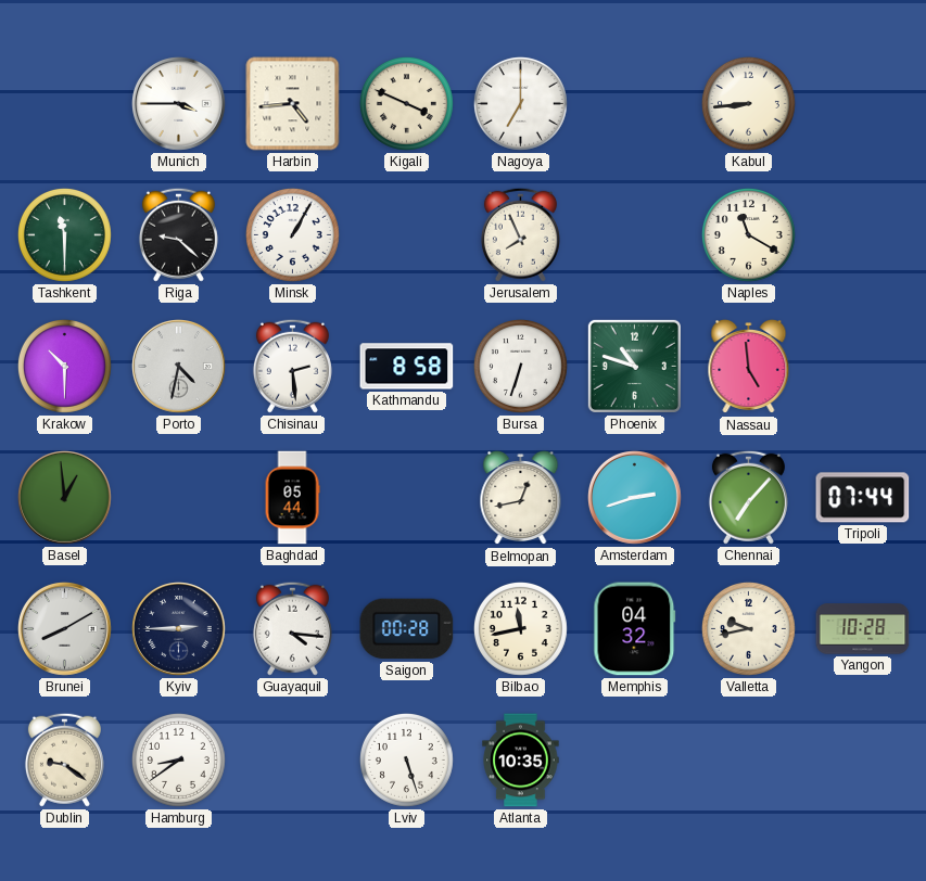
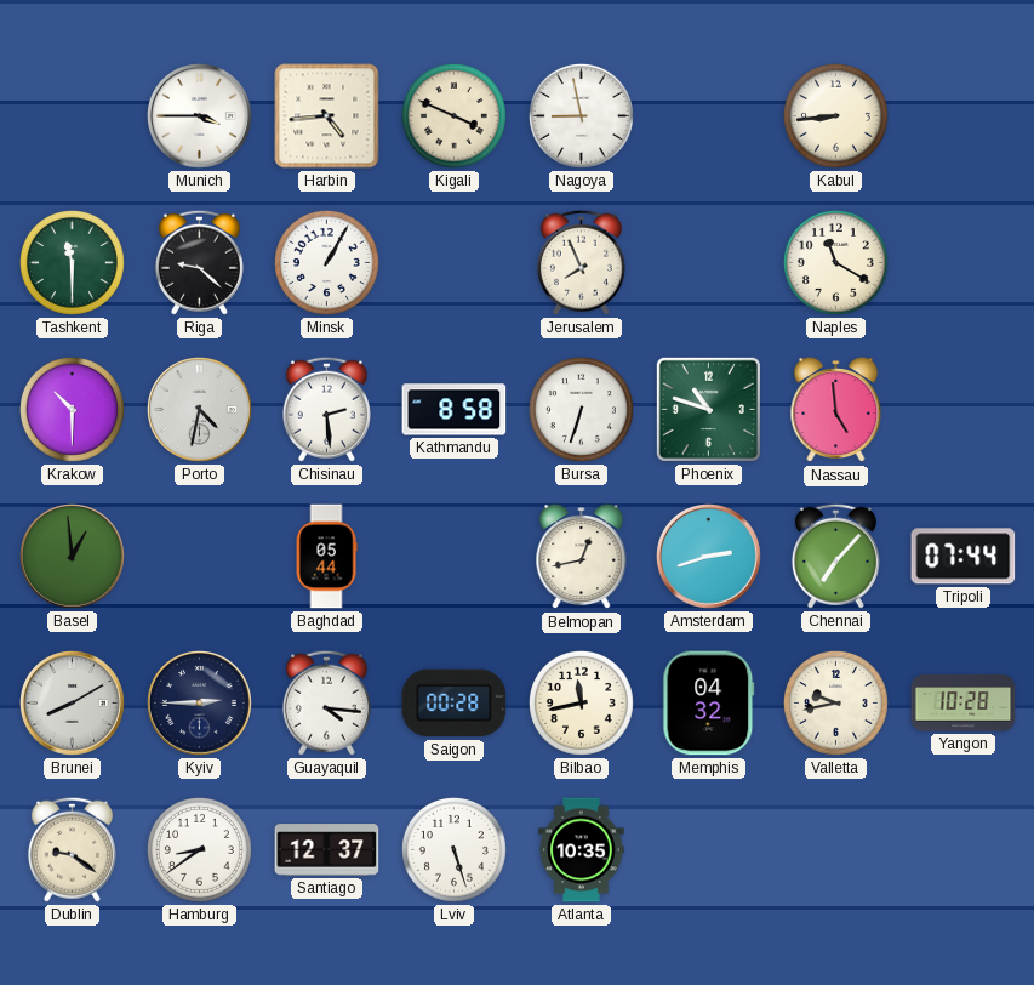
Nagoya: 7:00 -> 8:58 (581, 115)
Santiago: none -> 12:37 (327, 850)
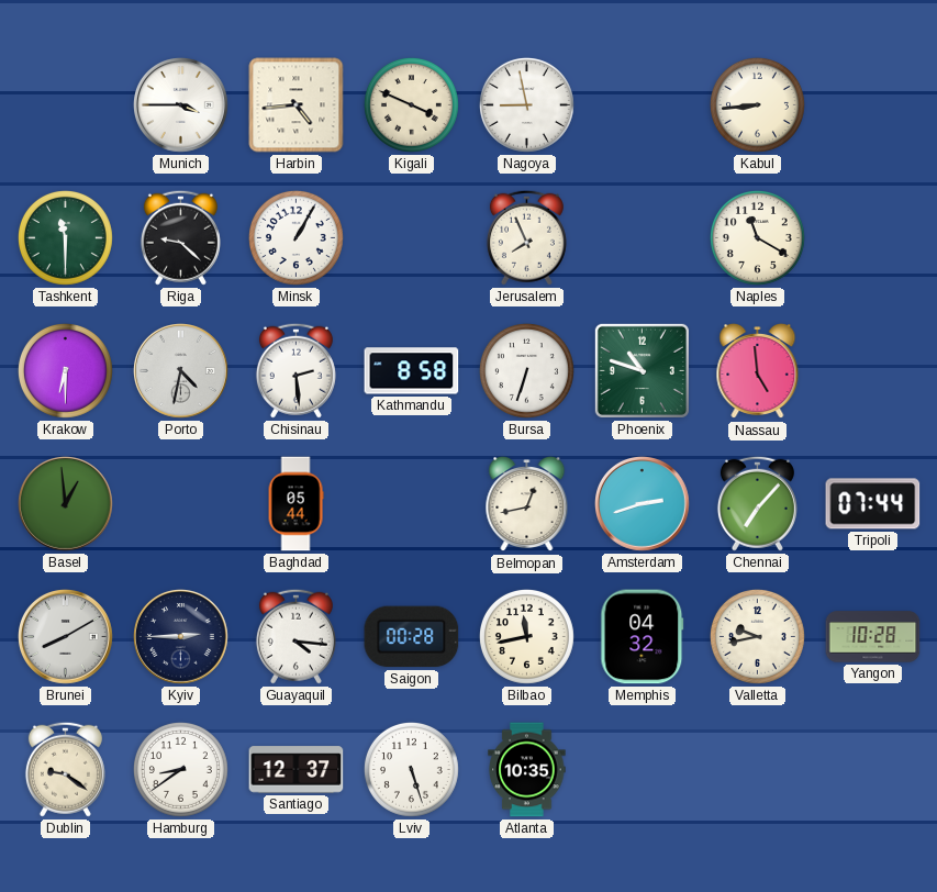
Krakow: 10:30 -> 6:30 (65, 370)
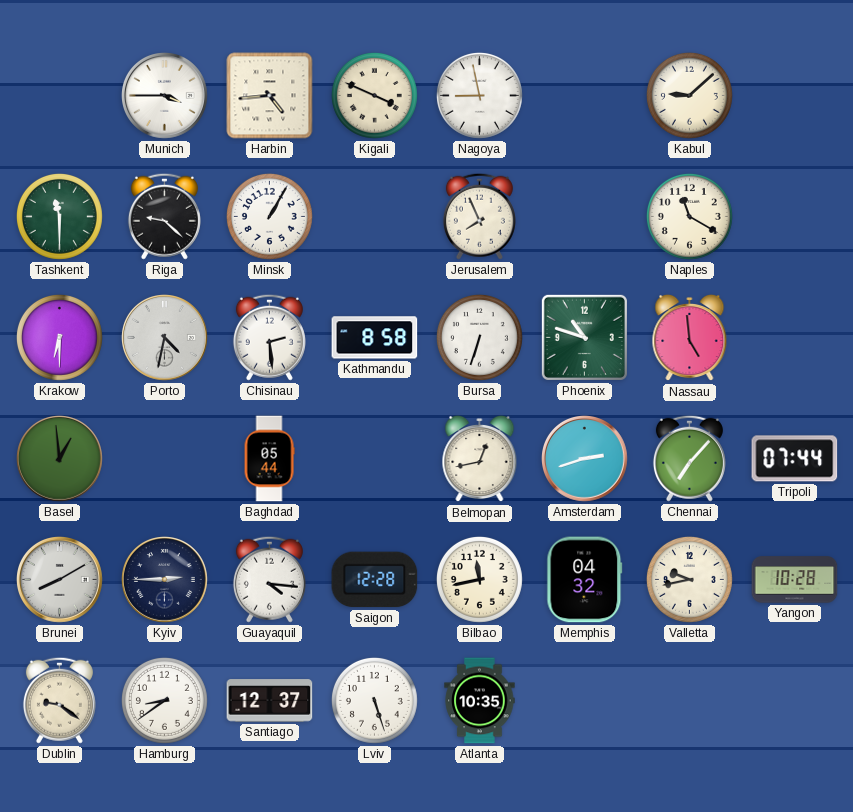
Kabul: 8:44 -> 9:08 (689, 95)
Saigon: 00:28 -> 12:28 (375, 580)
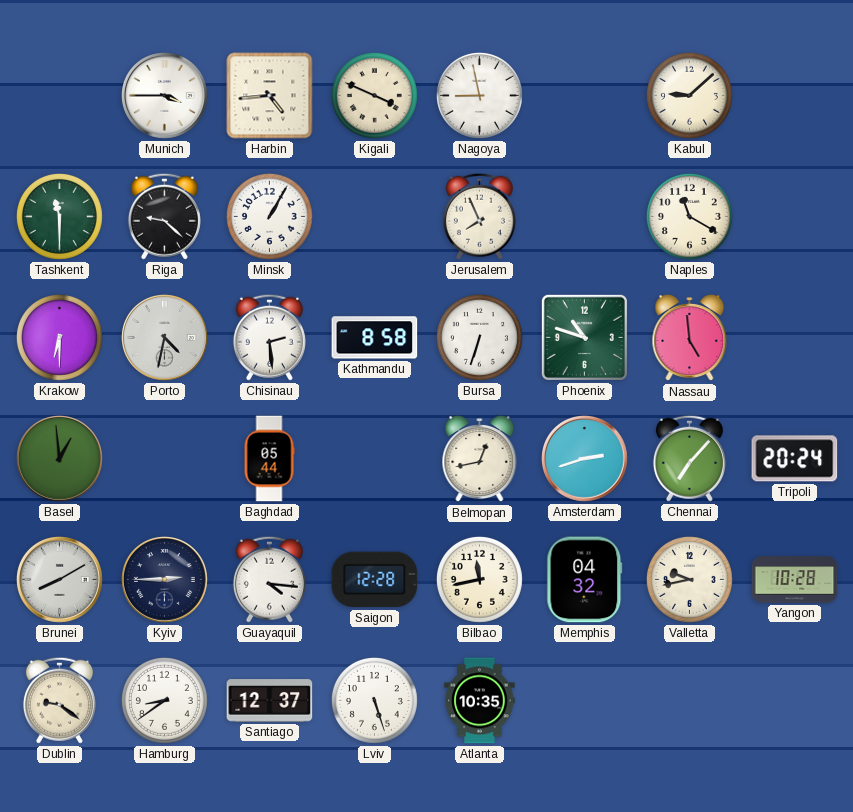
Tripoli: 07:44 -> 20:24 (795, 459)
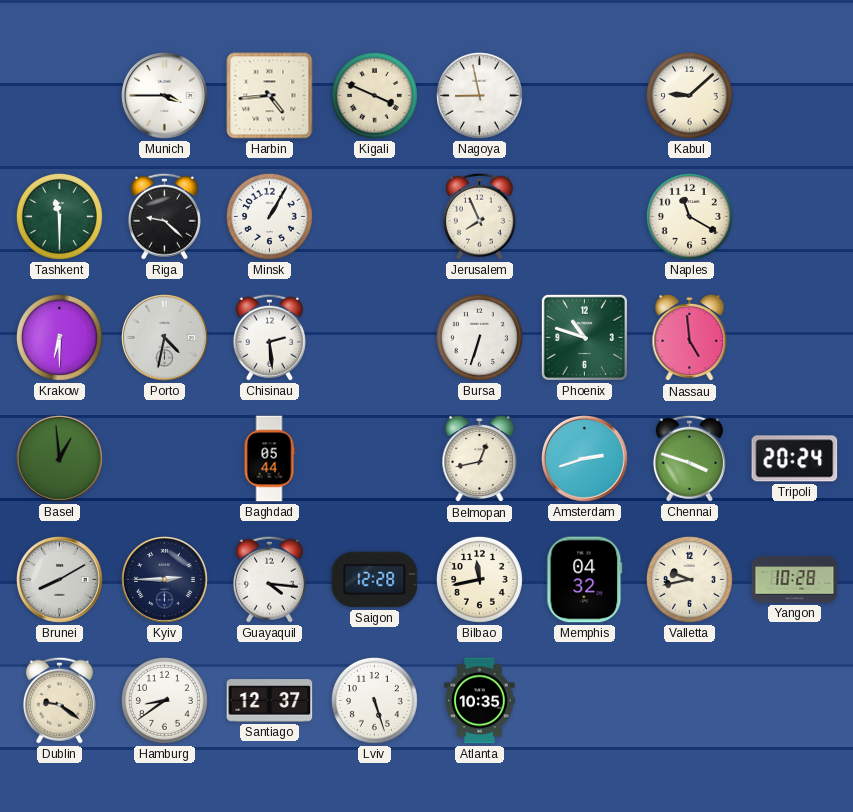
Kathmandu: 8:58 -> none (375, 338)
Chennai: 7:07 -> 3:48 (689, 458)
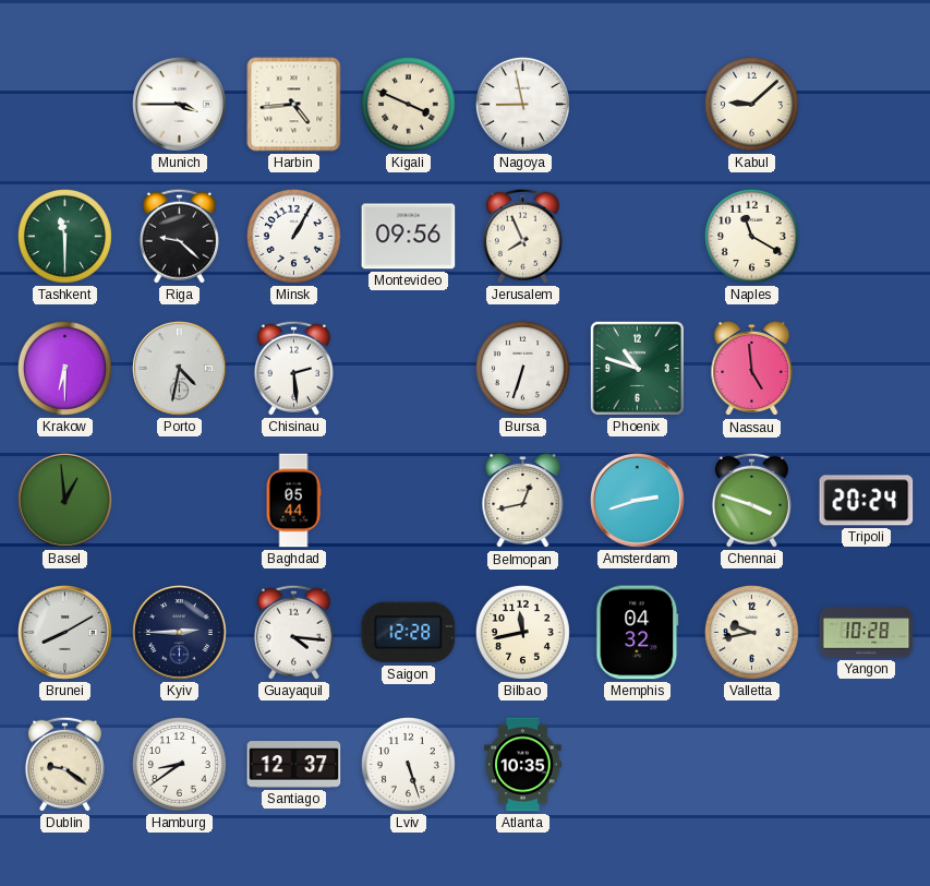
Montevideo: none -> 09:56 (409, 237)
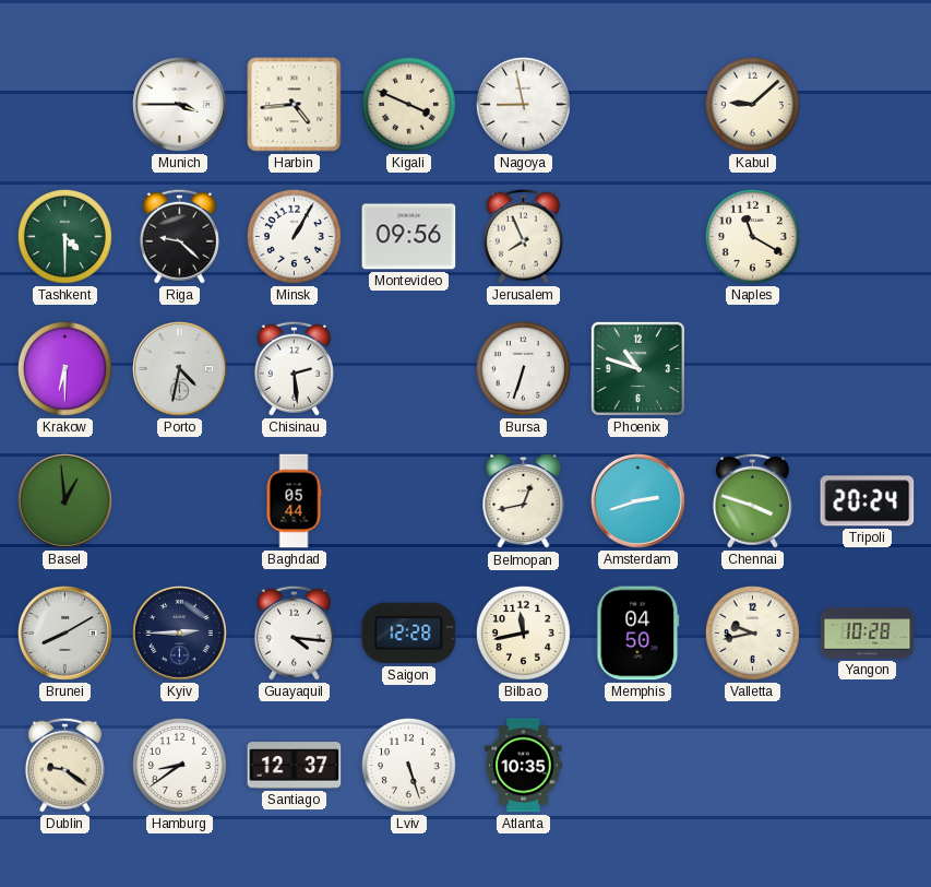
Tashkent: 11:30 -> 4:30 (64, 236)
Nassau: 4:59 -> none (752, 369)
Memphis: 04:32 -> 04:50 (638, 634)
